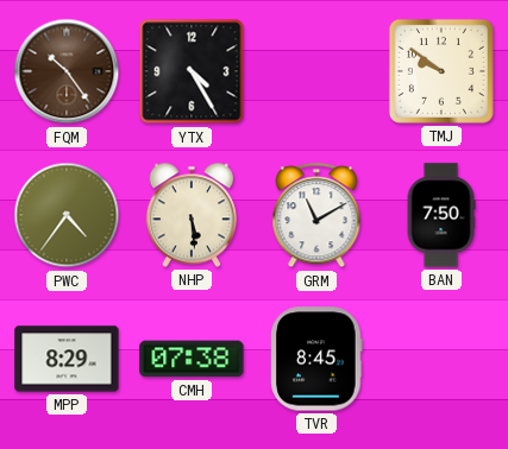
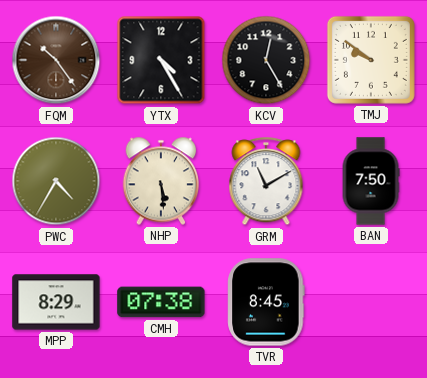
KCV: none -> 12:25 (266, 60)
PWC: 4:36 -> 4:35 (56, 181)
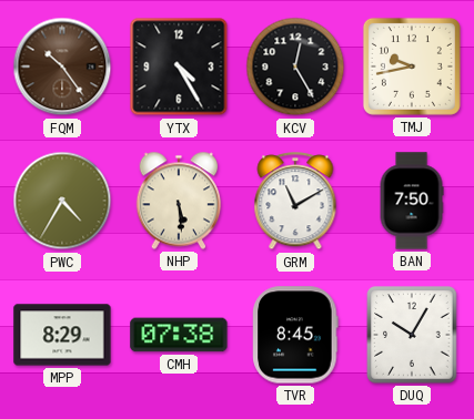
TMJ: 9:51 -> 9:43 (412, 67)
DUQ: none -> 10:05 (412, 335)
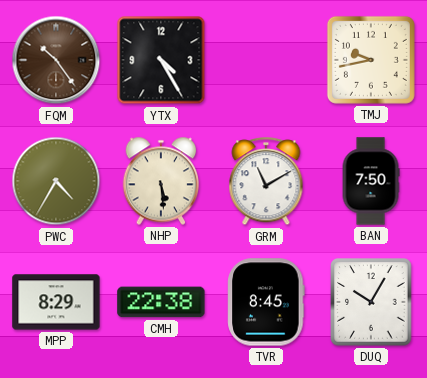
KCV: 12:25 -> none (295, 67)
CMH: 07:38 -> 22:38 (161, 302)
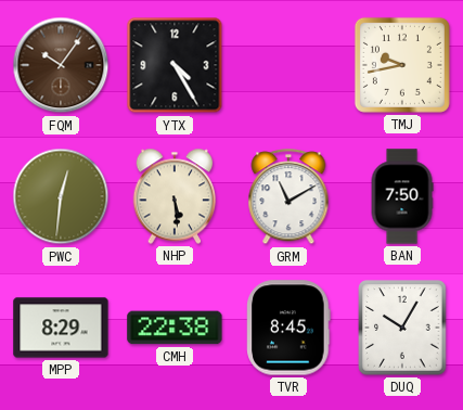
FQM: 10:24 -> 10:06 (61, 65)
PWC: 4:35 -> 12:31 (61, 196)
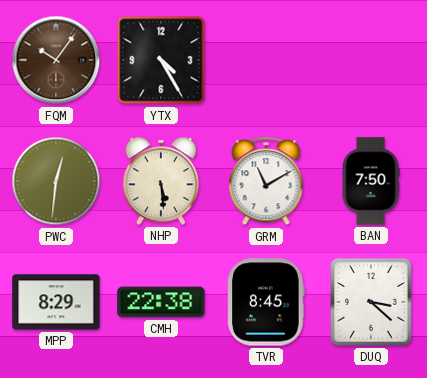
TMJ: 9:43 -> none (402, 65)
DUQ: 10:05 -> 3:22 (371, 302)
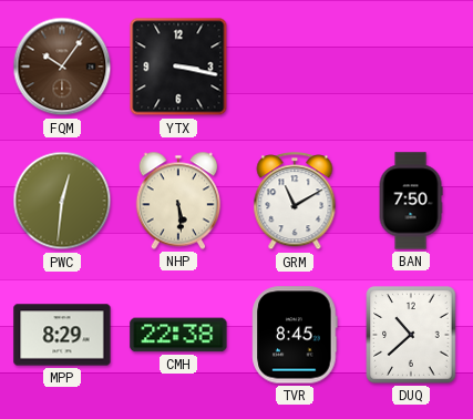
YTX: 4:25 -> 3:17 (178, 67)
DUQ: 3:22 -> 10:38 (411, 335)
